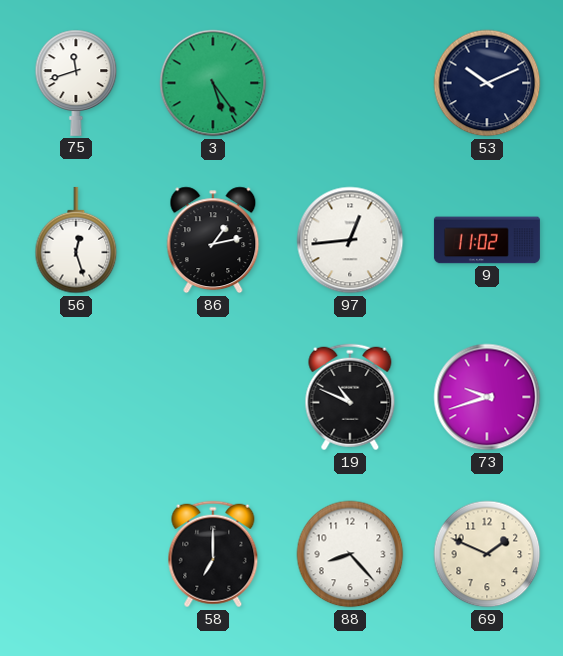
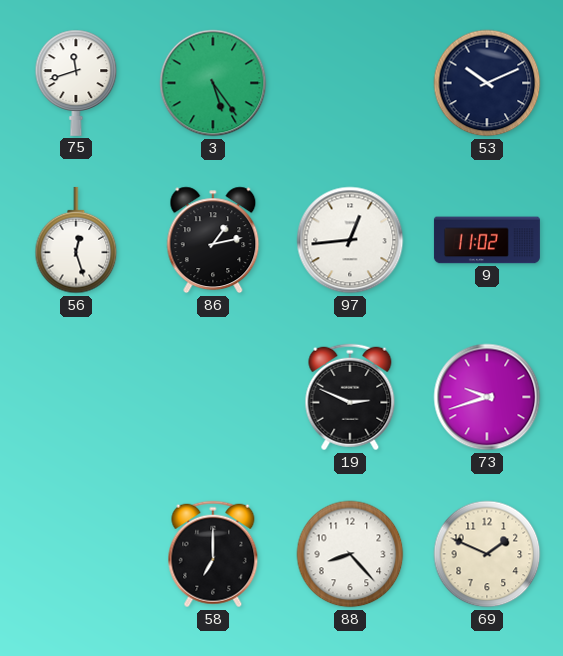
19: 10:49 -> 2:49 (350, 397)
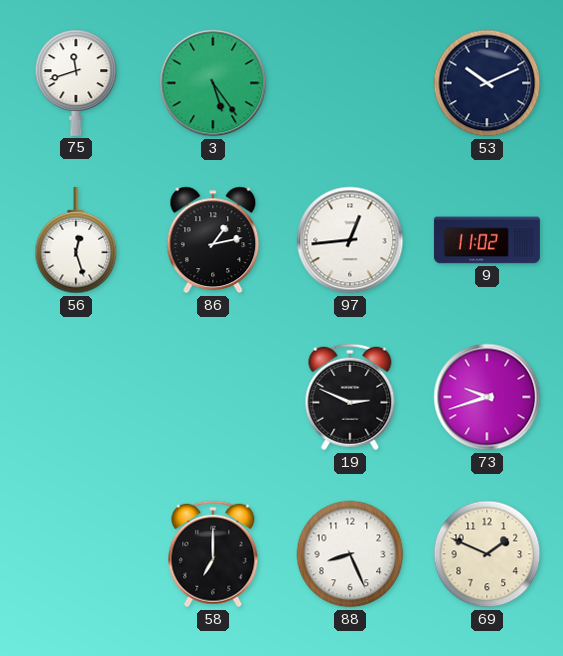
88: 8:23 -> 8:26 (350, 554)
